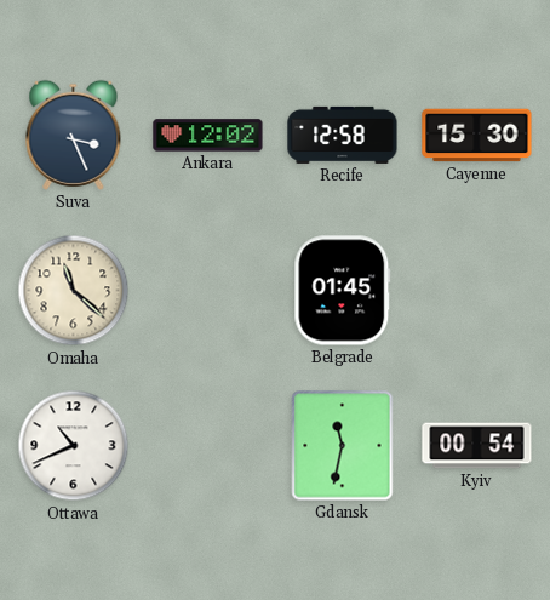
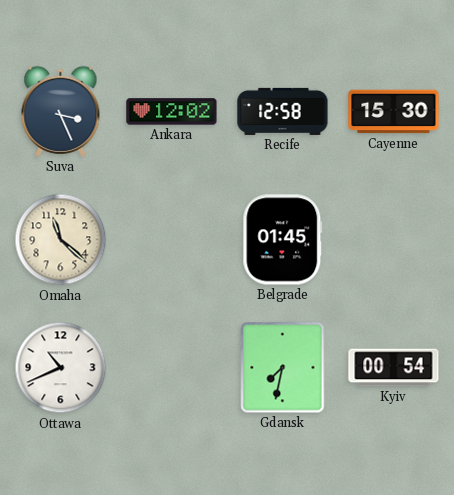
Gdansk: 11:32 -> 7:32 (283, 368)
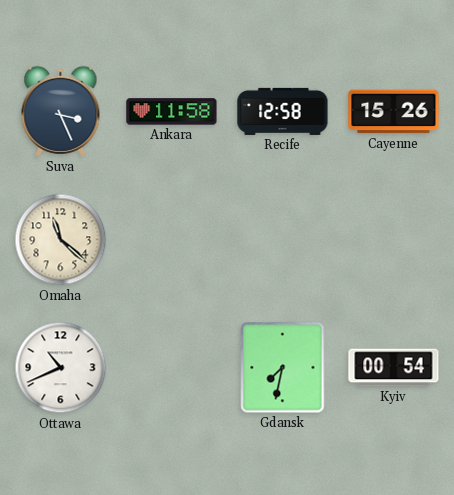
Ankara: 12:02 -> 11:58 (172, 112)
Cayenne: 15:30 -> 15:26 (394, 112)
Belgrade: 01:45 -> none (283, 240)
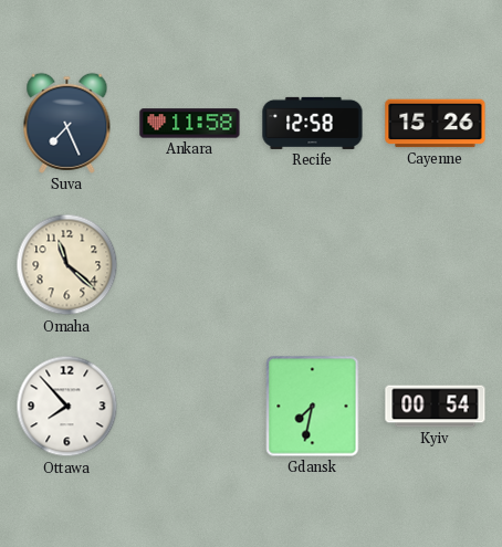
Suva: 3:26 -> 7:26 (67, 123)
Ottawa: 10:41 -> 7:53 (67, 407)
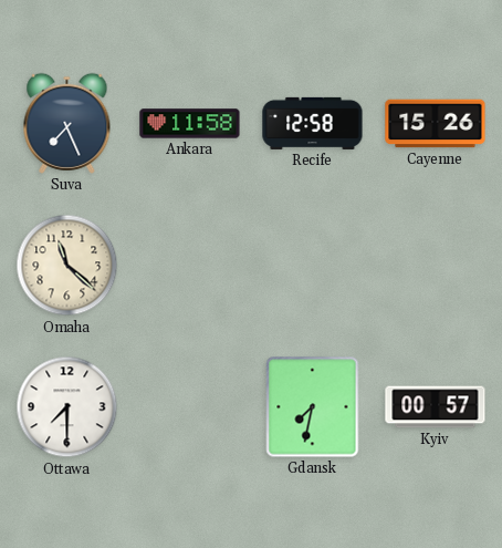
Ottawa: 7:53 -> 7:30 (67, 407)
Kyiv: 00:54 -> 00:57 (436, 407)
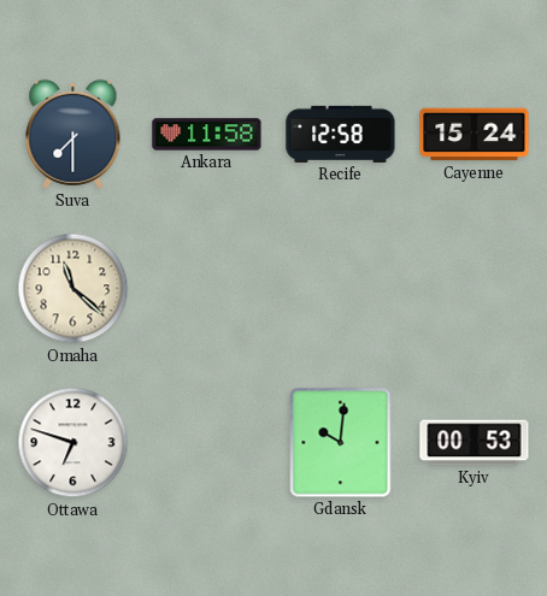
Suva: 7:26 -> 7:30 (73, 134)
Cayenne: 15:26 -> 15:24 (475, 135)
Ottawa: 7:30 -> 6:48 (73, 443)
Gdansk: 7:32 -> 10:01 (341, 443)
Kyiv: 00:57 -> 00:53 (475, 443)
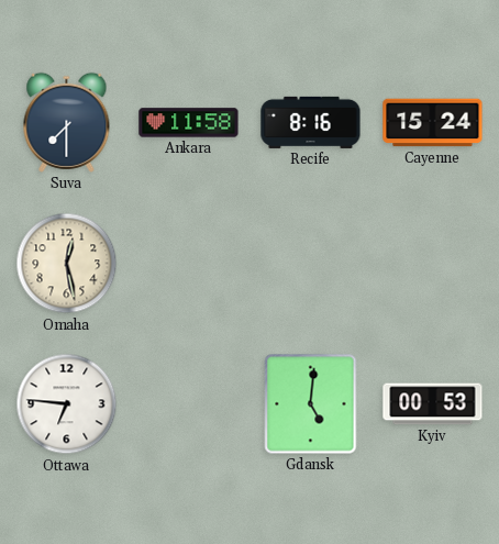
Recife: 12:58 -> 8:16 (311, 122)
Omaha: 11:22 -> 12:28 (67, 264)
Ottawa: 6:48 -> 6:46 (67, 404)
Gdansk: 10:01 -> 5:01 (311, 404)
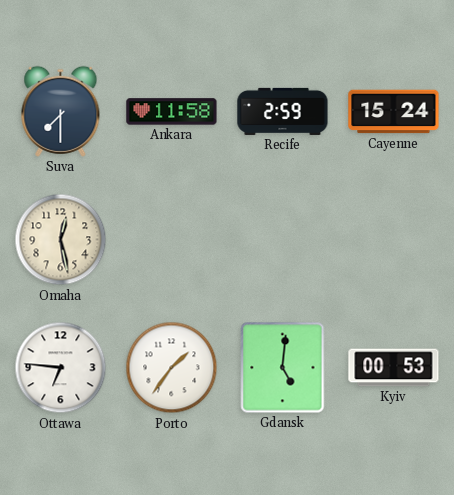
Recife: 8:16 -> 2:59 (283, 111)
Porto: none -> 1:36 (172, 368)
